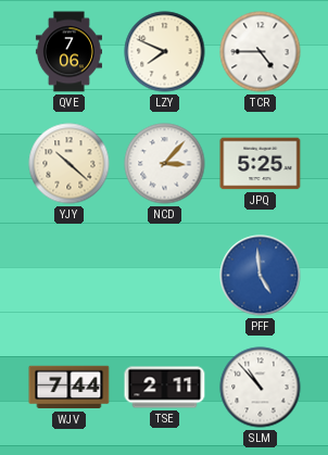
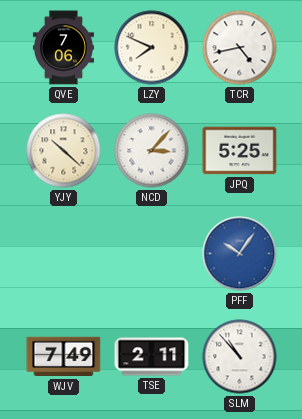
TCR: 4:45 -> 4:43 (240, 48)
PFF: 4:59 -> 10:06 (240, 254)
WJV: 7:44 -> 7:49 (64, 357)
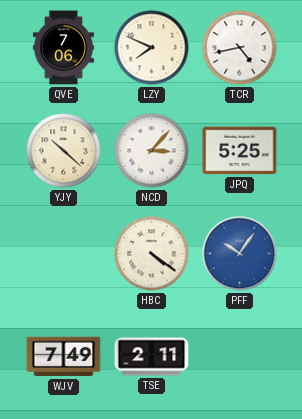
HBC: none -> 4:21 (152, 254)
SLM: 10:53 -> none (240, 357)
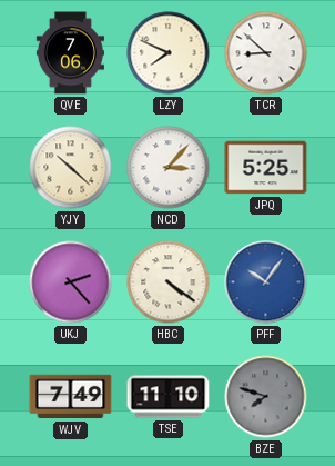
TCR: 4:43 -> 8:52 (266, 53)
UKJ: none -> 2:23 (71, 282)
TSE: 2:11 -> 11:10 (169, 397)
BZE: none -> 7:48 (266, 397)
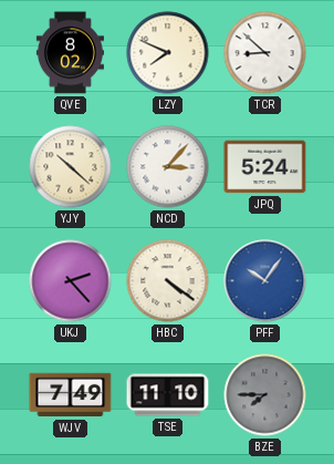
QVE: 7:06 -> 8:02 (70, 53)
JPQ: 5:25 -> 5:24 (265, 167)
BZE: 7:48 -> 7:45 (265, 395)
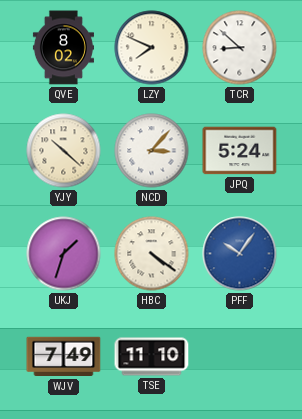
UKJ: 2:23 -> 1:33 (64, 254)
BZE: 7:45 -> none (265, 395)
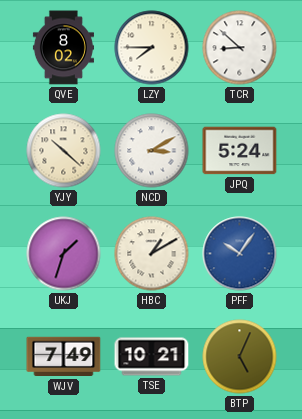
LZY: 7:49 -> 7:45 (152, 48)
NCD: 3:07 -> 3:10 (152, 151)
HBC: 4:21 -> 1:10 (152, 254)
TSE: 11:10 -> 10:21 (152, 357)
BTP: none -> 5:04 (240, 357)
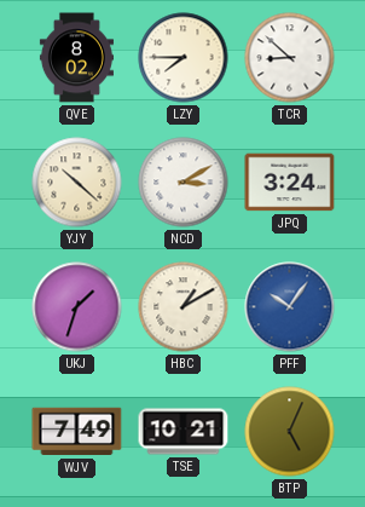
JPQ: 5:24 -> 3:24 (290, 183)
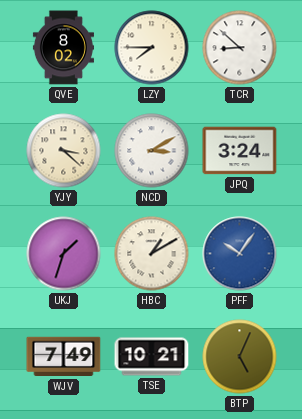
YJY: 10:22 -> 3:22 (64, 151)
